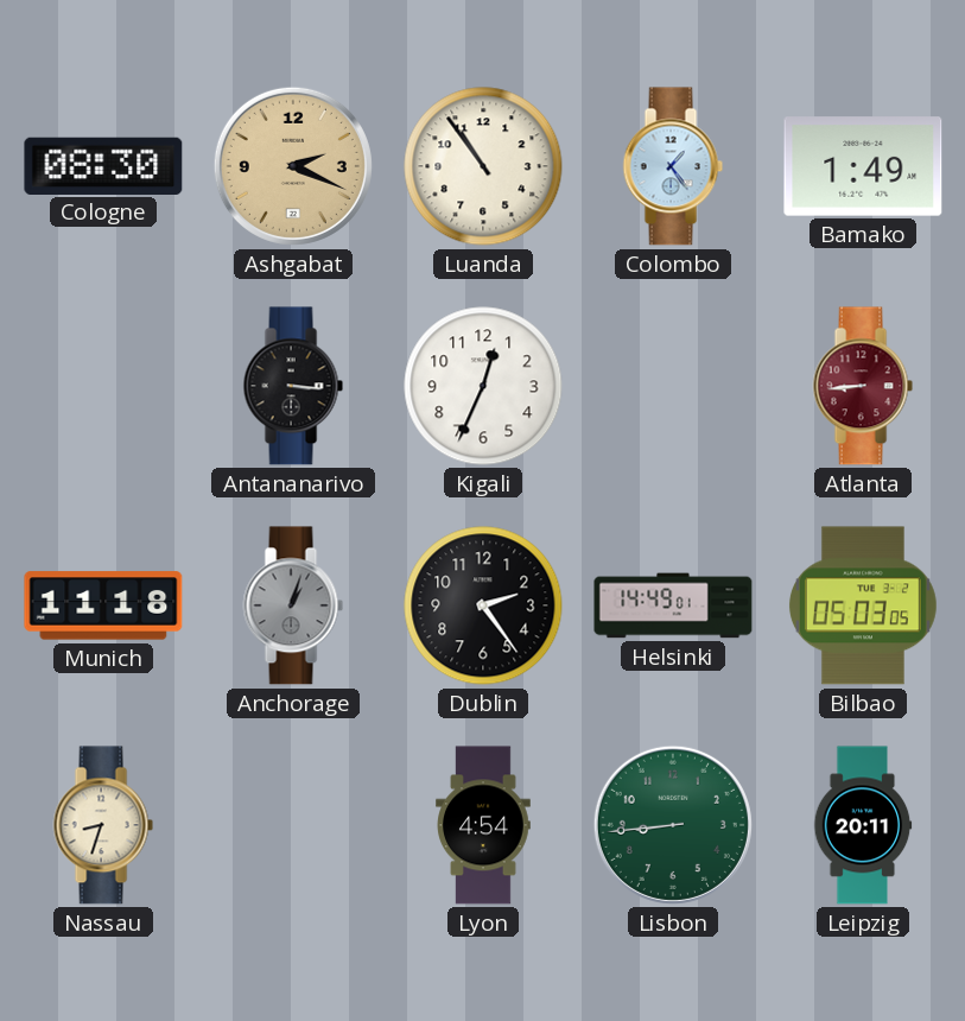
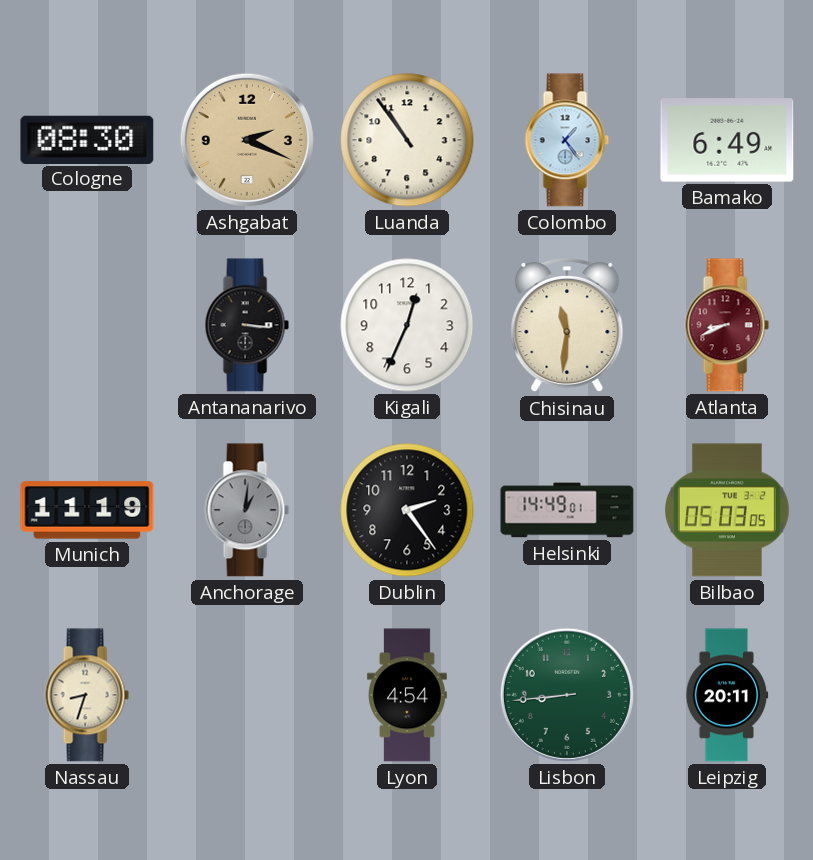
Bamako: 1:49 -> 6:49 (727, 140)
Chisinau: none -> 11:31 (567, 325)
Atlanta: 8:44 -> 8:41 (727, 325)
Munich: 11:18 -> 11:19 (87, 510)
Anchorage: 1:03 -> 1:01 (247, 510)
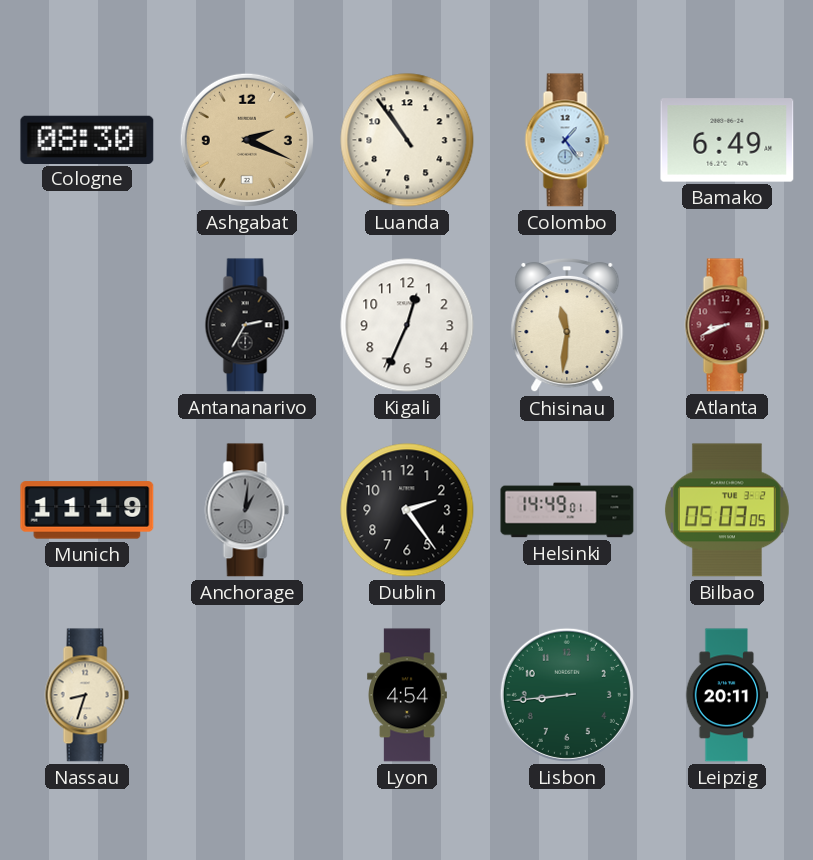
Antananarivo: 3:16 -> 2:35 (247, 325)
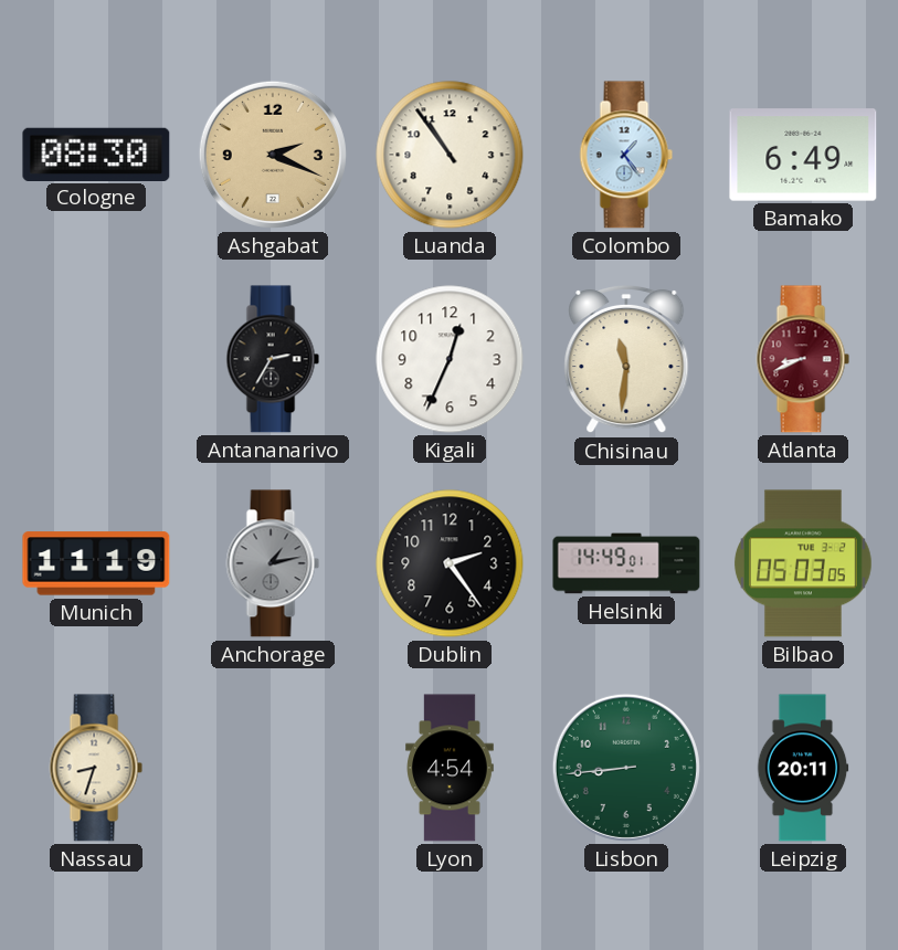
Anchorage: 1:01 -> 1:13 (273, 563)
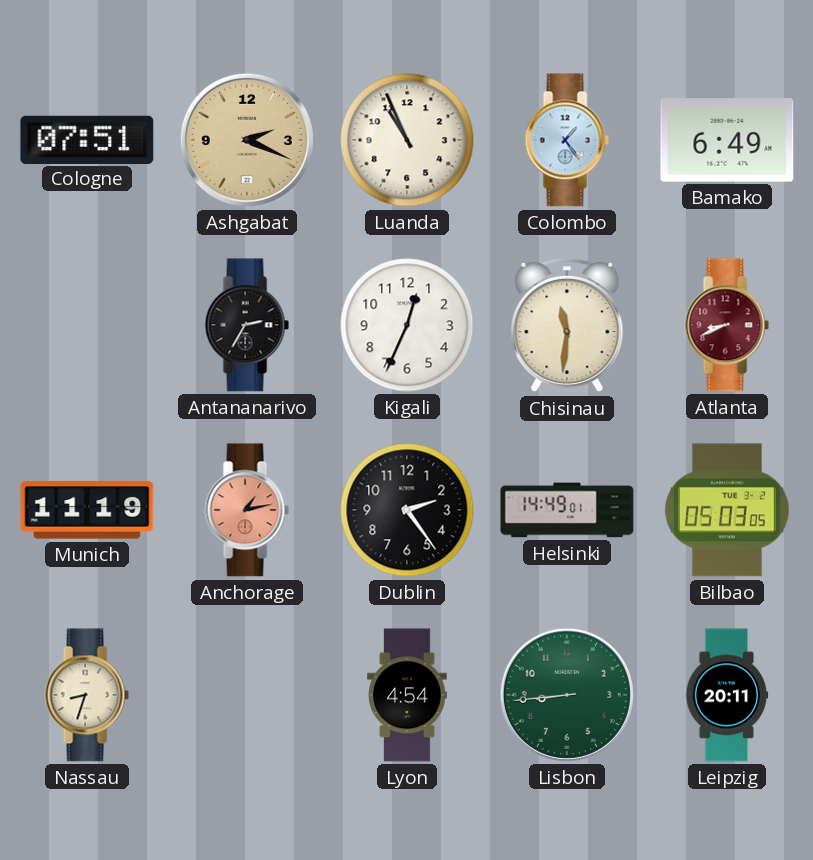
Cologne: 08:30 -> 07:51 (87, 139)
Luanda: 10:54 -> 10:56 (407, 140)
Anchorage dial: grey -> salmon (247, 510)
